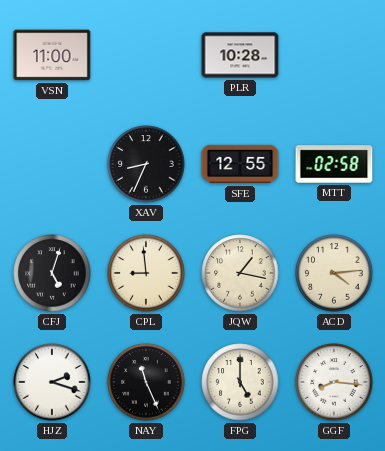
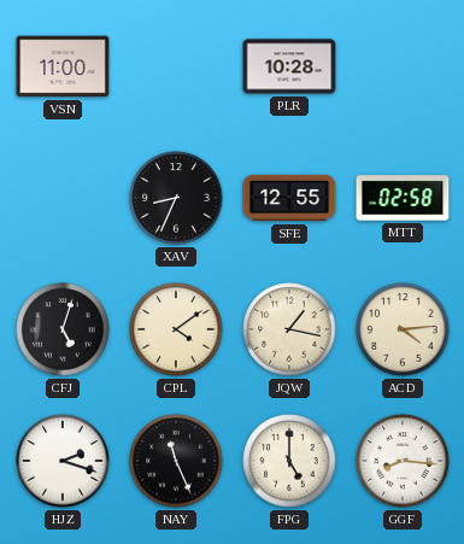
CPL: 8:59 -> 4:09 (176, 329)
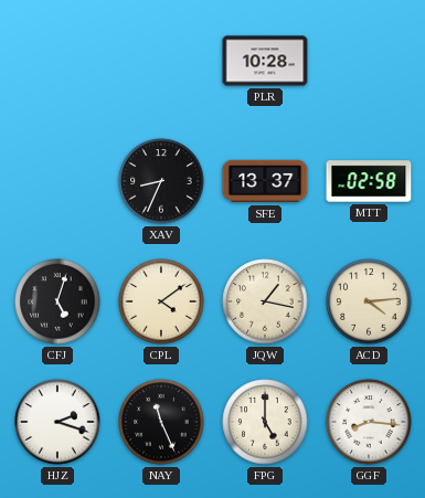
VSN: 11:00 -> none (63, 66)
SFE: 12:55 -> 13:37 (265, 181)
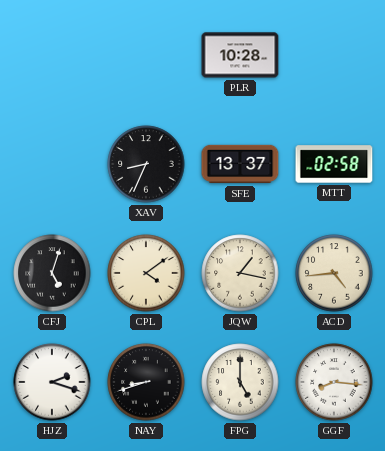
ACD: 4:14 -> 4:44 (334, 273)
NAY: 11:26 -> 8:42 (146, 382)
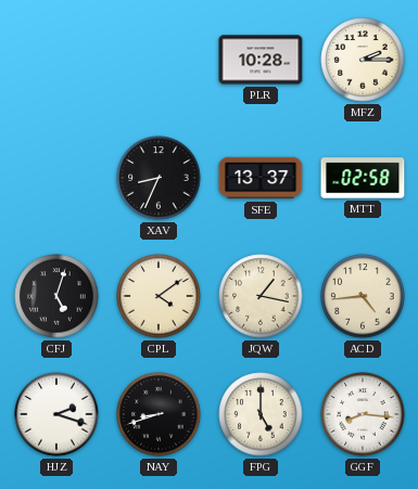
MFZ: none -> 2:15 (363, 60)
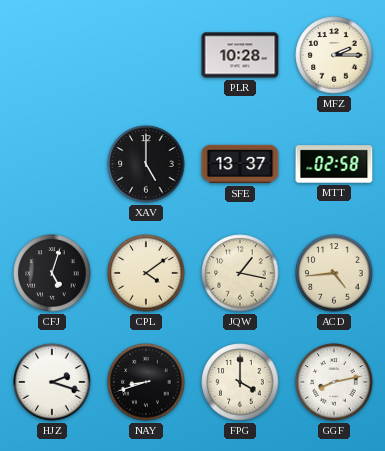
XAV: 8:34 -> 5:00 (146, 164)
FPG: 5:00 -> 4:00 (240, 382)
GGF: 8:16 -> 8:13 (334, 382)
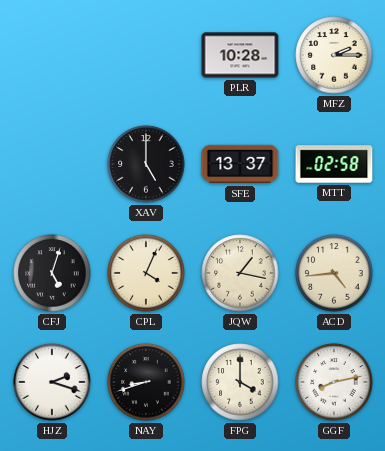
CPL: 4:09 -> 4:04 (146, 273)
